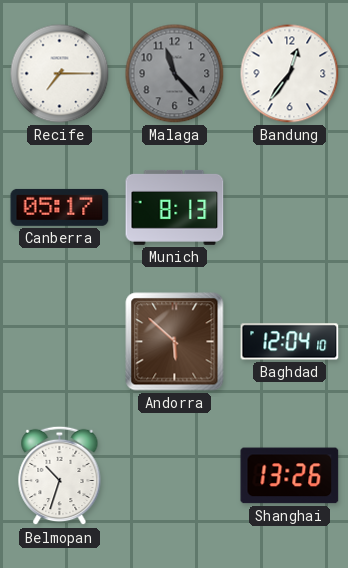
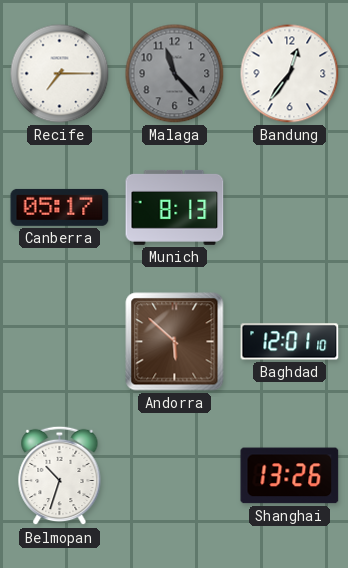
Baghdad: 12:04 -> 12:01 (290, 342)
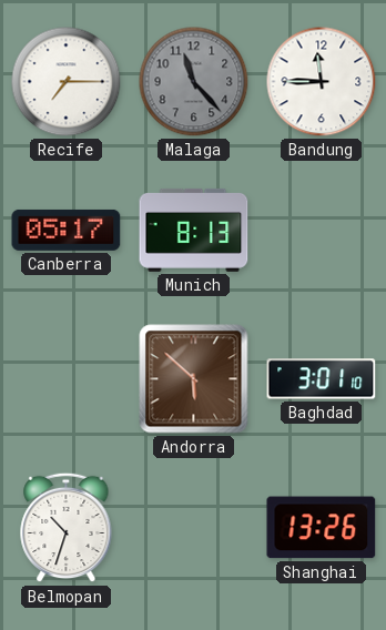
Bandung: 12:36 -> 11:45 (322, 82)
Baghdad: 12:01 -> 3:01 (322, 379)
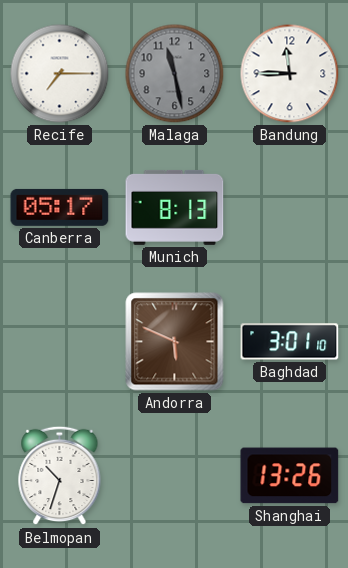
Malaga: 11:23 -> 11:28 (175, 74)
Andorra: 5:52 -> 5:49 (175, 342)
